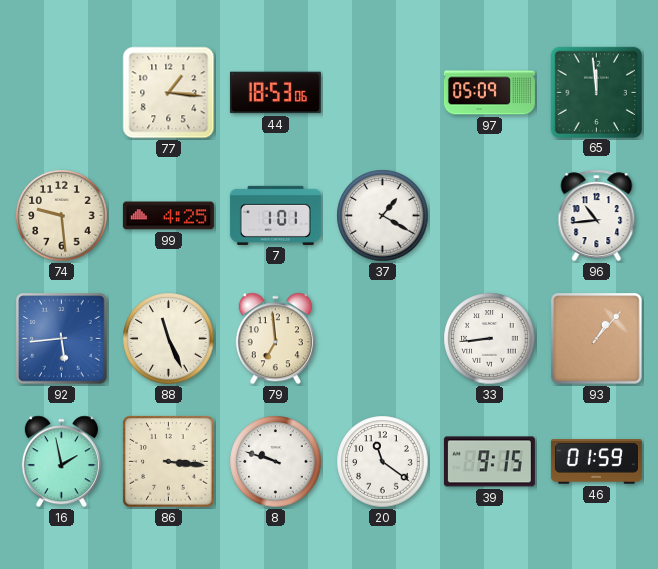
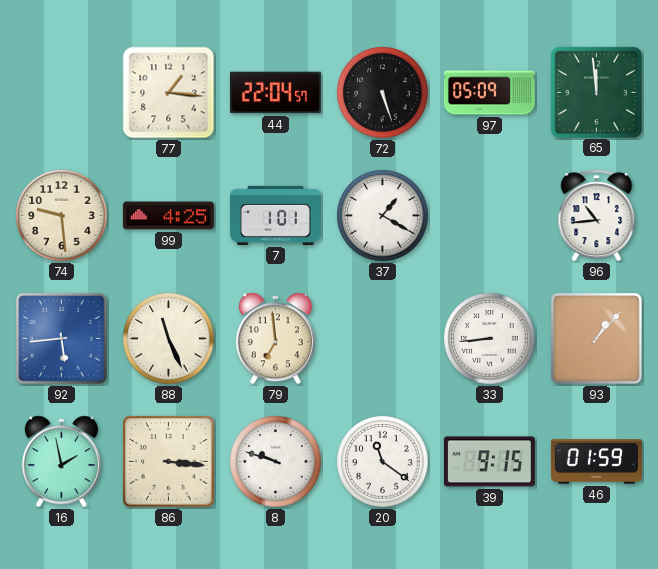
44: 18:53 -> 22:04 (275, 93)
72: none -> 5:27 (383, 93)
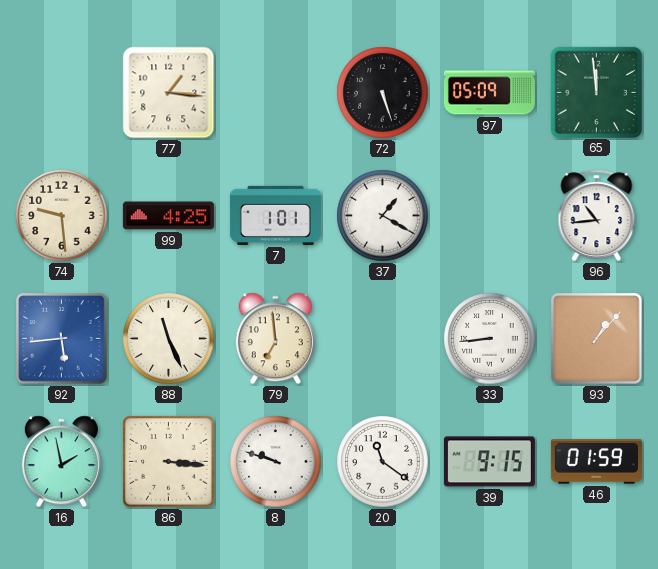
44: 22:04 -> none (275, 93)
